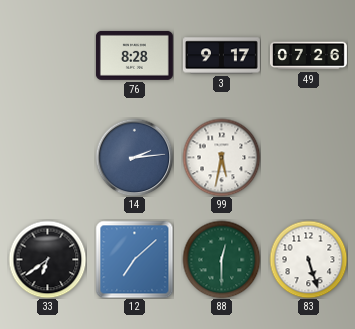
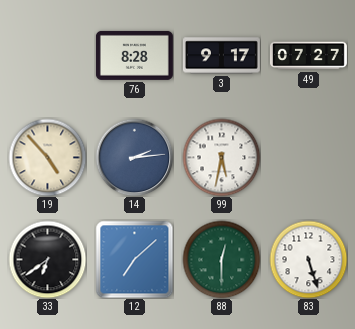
49: 07:26 -> 07:27 (309, 56)
19: none -> 4:53 (47, 157)
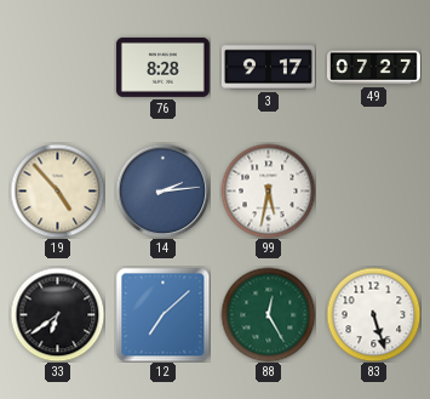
88: 12:30 -> 12:25 (268, 314)
